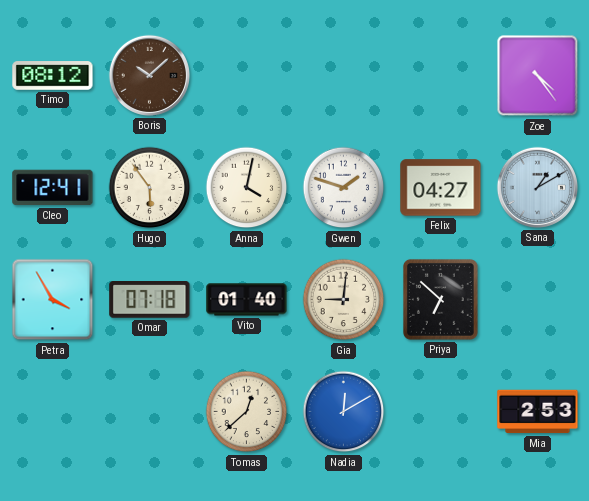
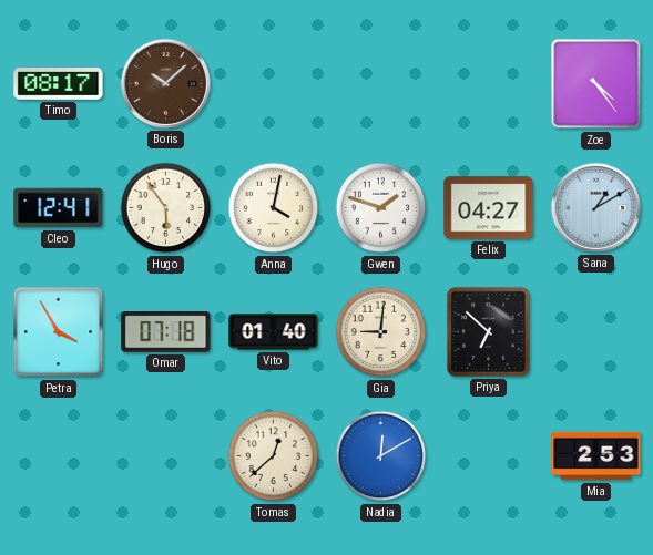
Timo: 08:12 -> 08:17 (59, 84)
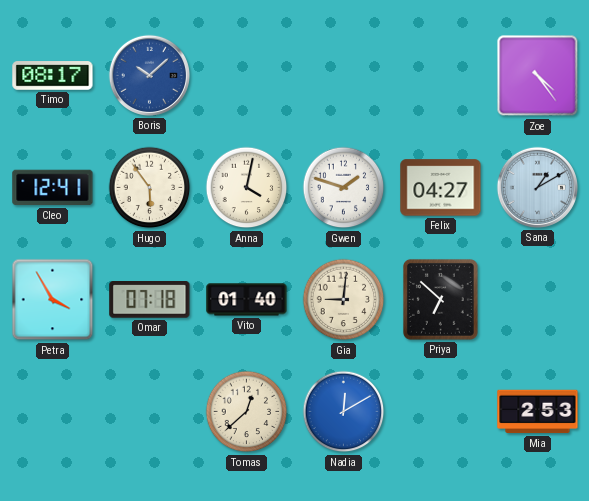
Boris dial: brown -> blue (149, 75)
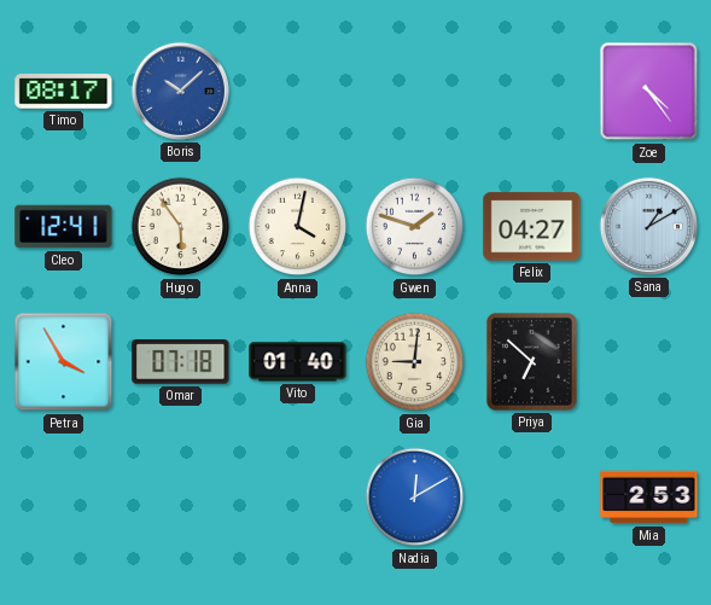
Tomas: 12:38 -> none (247, 412)
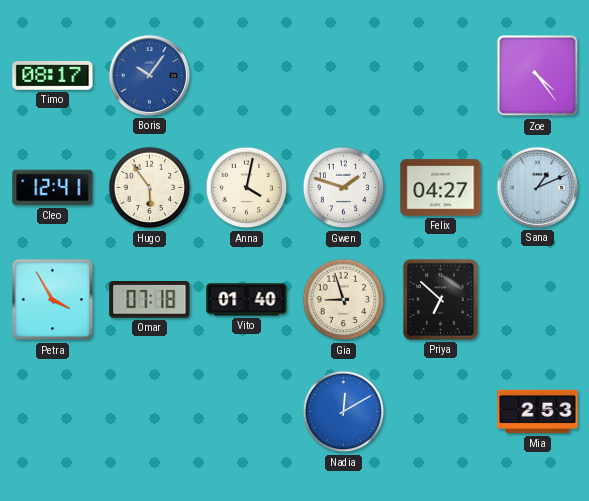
Boris: 10:08 -> 10:06 (149, 75)
Sana: 1:10 -> 1:11 (537, 187)
Gia: 9:01 -> 8:57 (344, 300)
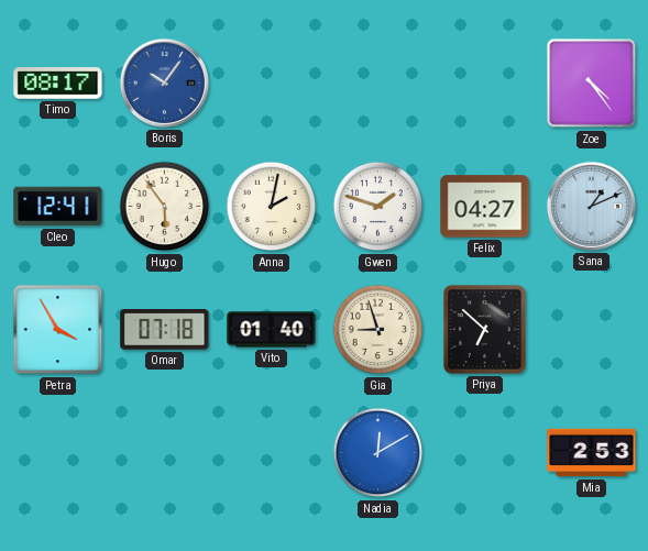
Anna: 4:02 -> 2:02 (272, 207)
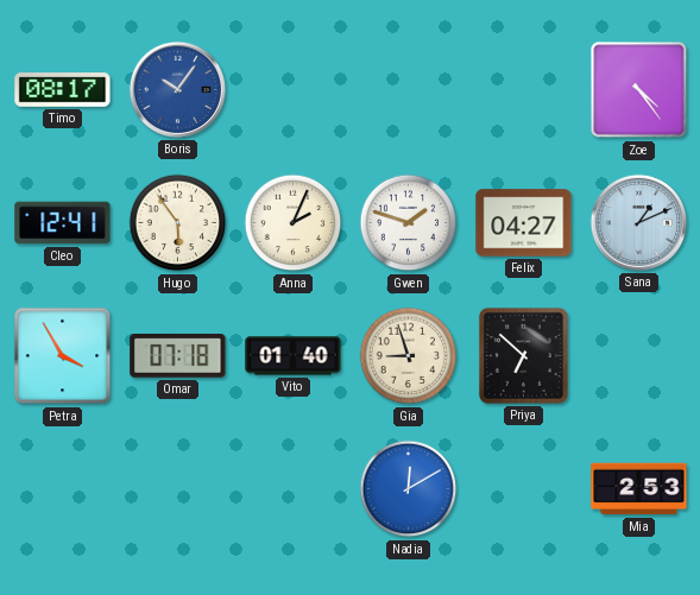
Anna: 2:02 -> 2:04 (294, 223)
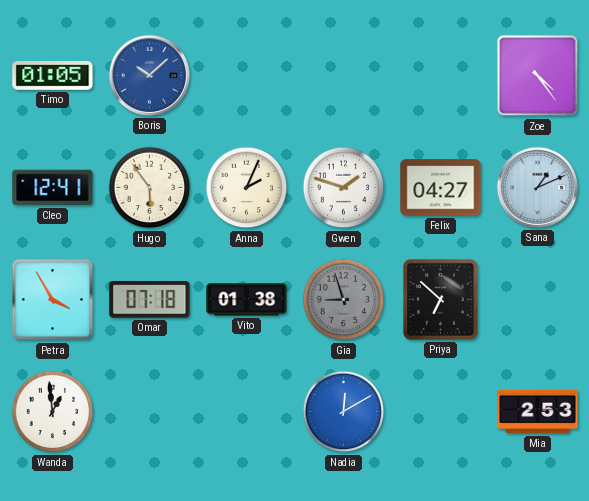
Timo: 08:17 -> 01:05 (53, 76)
Boris: 10:06 -> 10:08 (149, 75)
Vito: 01:40 -> 01:38 (247, 300)
Gia dial: cream -> grey (344, 300)
Wanda: none -> 12:59 (53, 412)
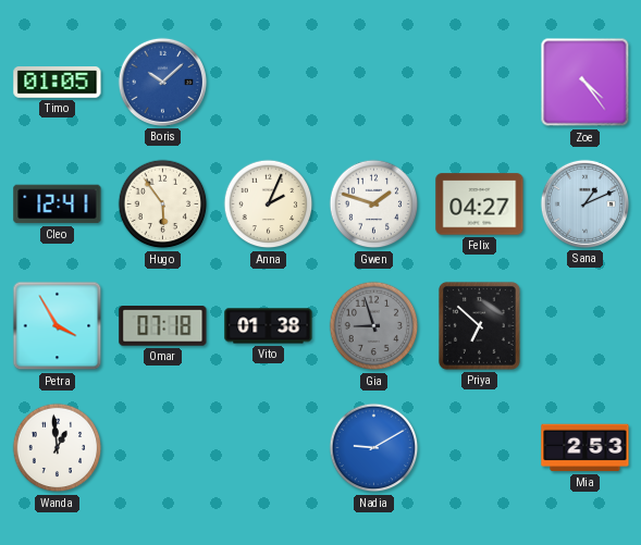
Nadia: 12:10 -> 9:10 (374, 448)
